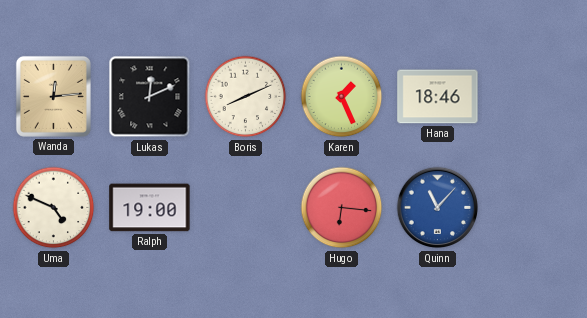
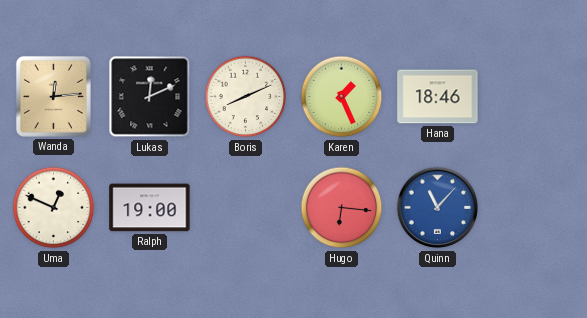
Uma: 4:49 -> 12:49 (54, 208)
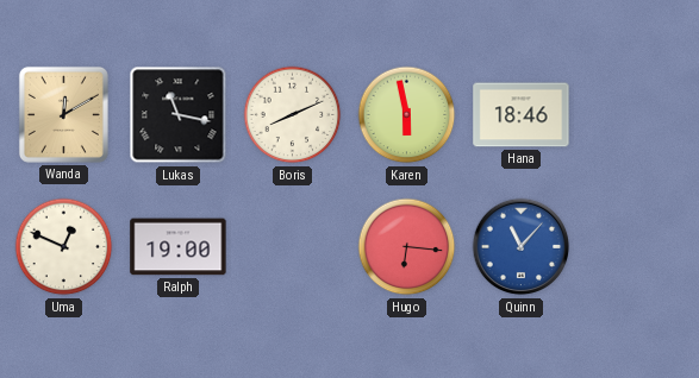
Wanda: 12:14 -> 12:10 (63, 114)
Lukas: 12:11 -> 11:17 (179, 115)
Karen: 1:26 -> 5:58 (407, 115)
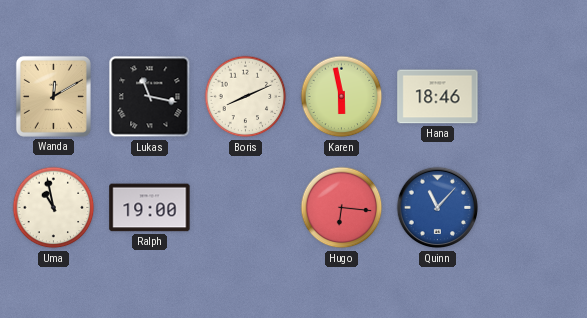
Uma: 12:49 -> 10:58 (54, 208)
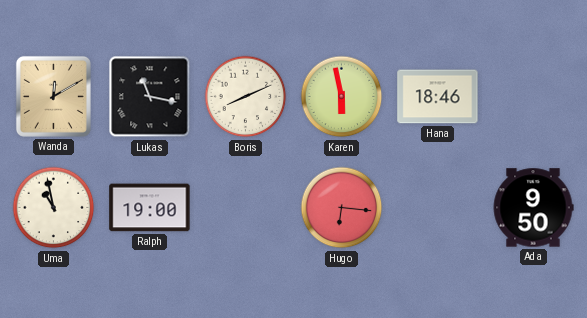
Quinn: 11:07 -> none (438, 208)
Ada: none -> 9:50 (533, 208)
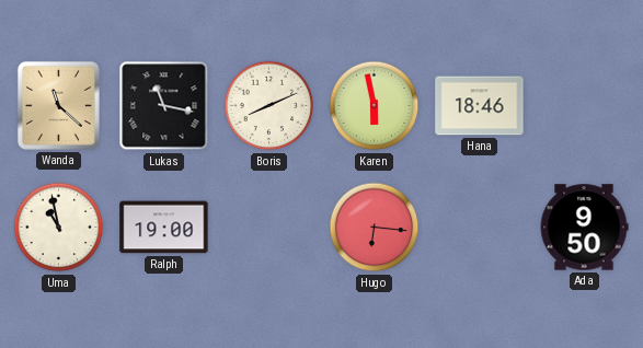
Wanda: 12:10 -> 11:22 (58, 105)
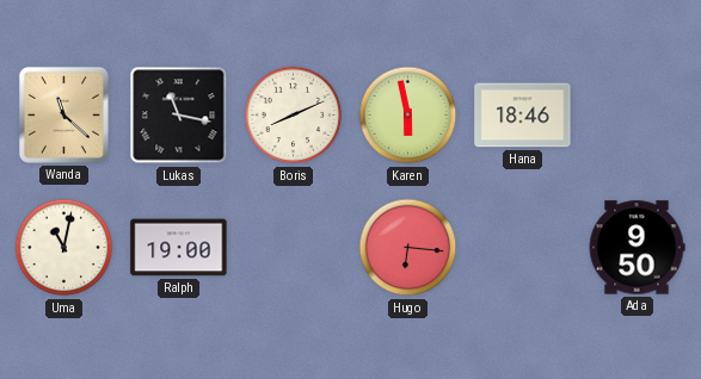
Uma: 10:58 -> 11:02 (64, 248)
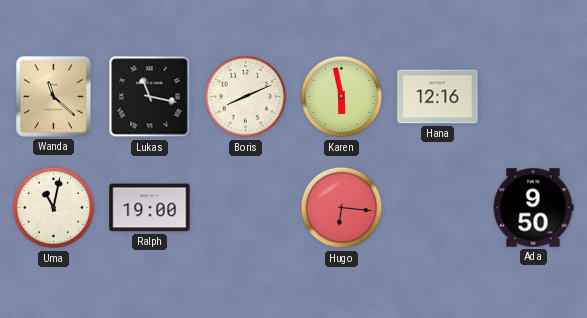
Hana: 18:46 -> 12:16 (438, 97)
